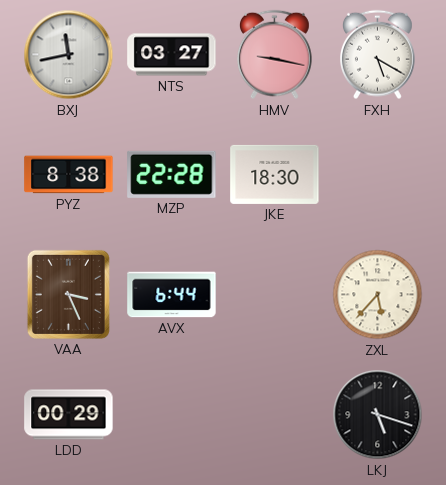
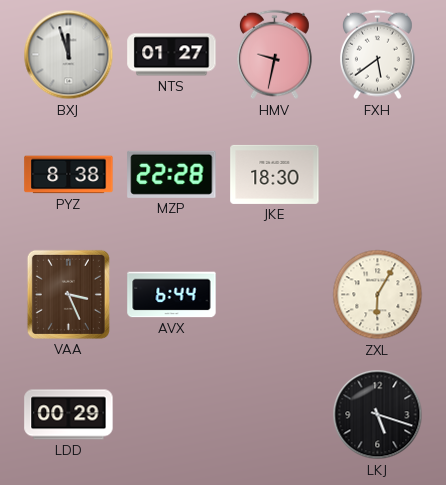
BXJ: 11:43 -> 11:57 (69, 55)
NTS: 03:27 -> 01:27 (172, 55)
HMV: 9:17 -> 9:32 (275, 55)
FXH: 5:20 -> 5:39 (378, 55)
ZXL: 5:37 -> 6:05 (378, 295)
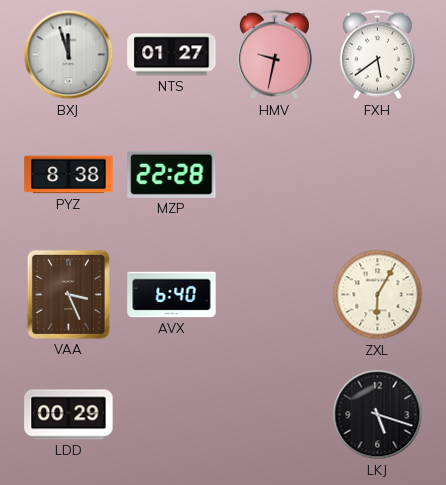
JKE: 18:30 -> none (275, 174)
AVX: 6:44 -> 6:40 (172, 295)
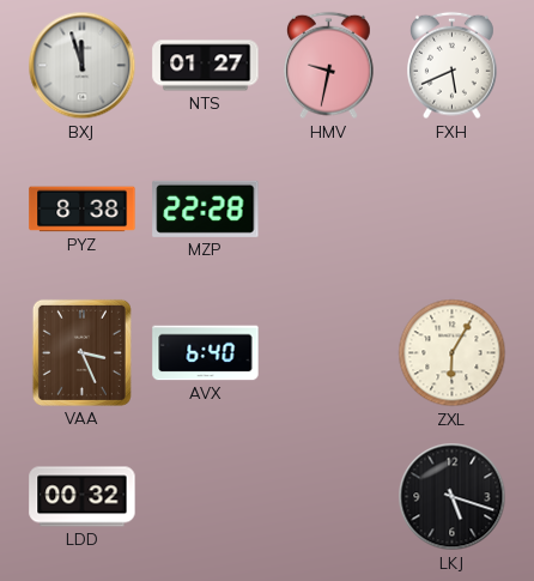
FXH: 5:39 -> 5:41 (453, 66)
LDD: 00:29 -> 00:32 (83, 497)
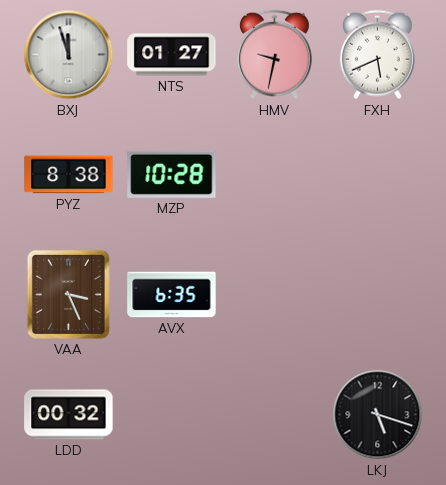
MZP: 22:28 -> 10:28 (172, 174)
AVX: 6:40 -> 6:35 (172, 295)
ZXL: 6:05 -> none (453, 353)
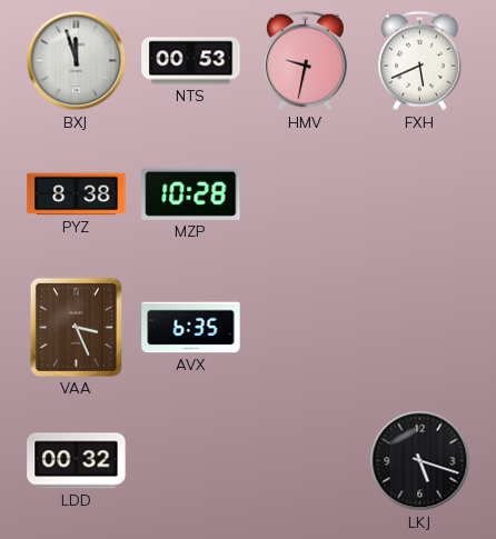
NTS: 01:27 -> 00:53 (191, 61)
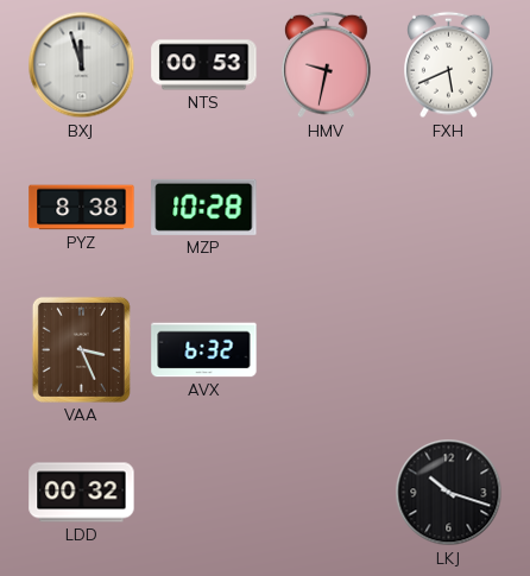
AVX: 6:35 -> 6:32 (204, 350)
LKJ: 5:18 -> 10:18 (449, 493)
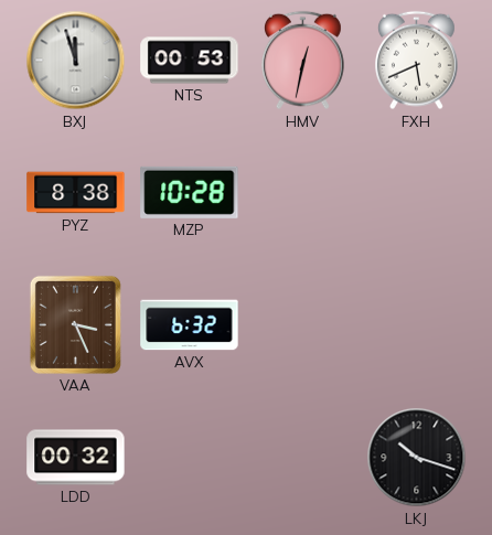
HMV: 9:32 -> 12:32 (303, 61)
